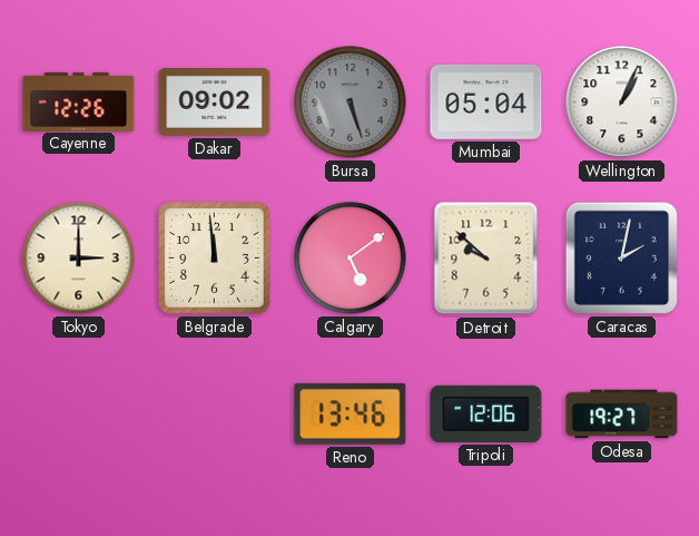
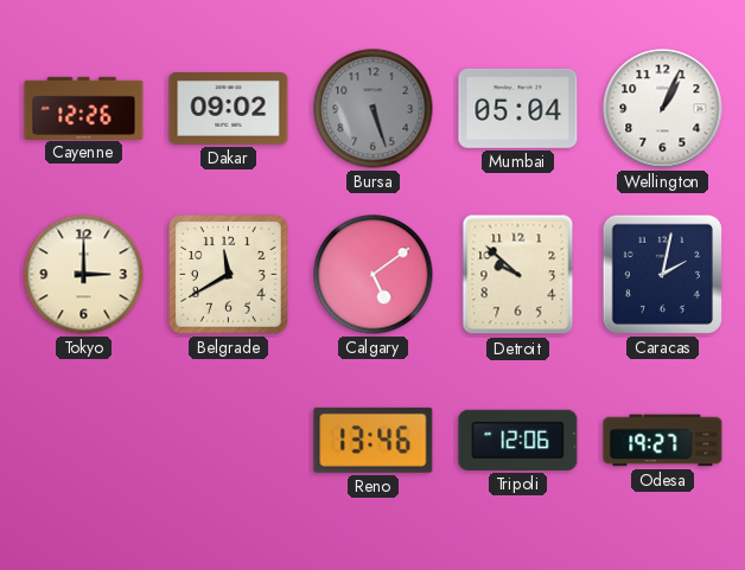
Belgrade: 11:59 -> 11:40 (229, 275)
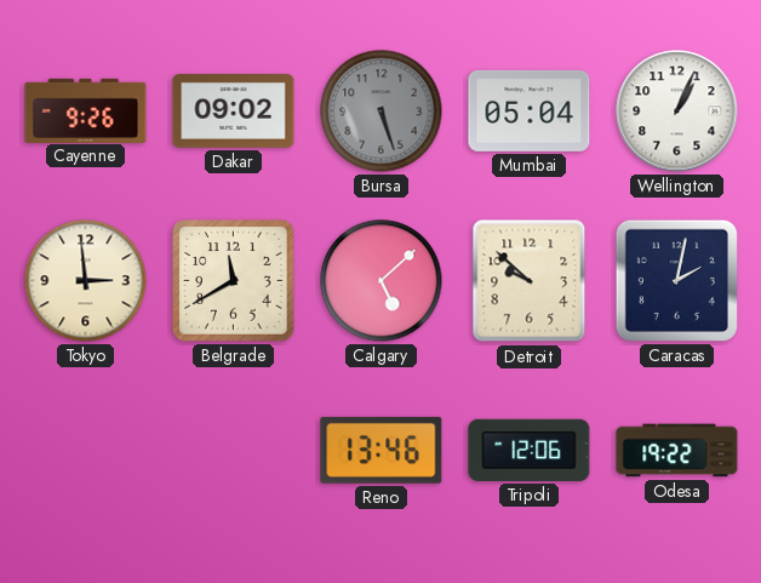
Cayenne: 12:26 -> 9:26 (86, 110)
Tokyo: 3:00 -> 2:59 (86, 281)
Calgary: 5:09 -> 5:08 (382, 281)
Odesa: 19:27 -> 19:22 (677, 451)
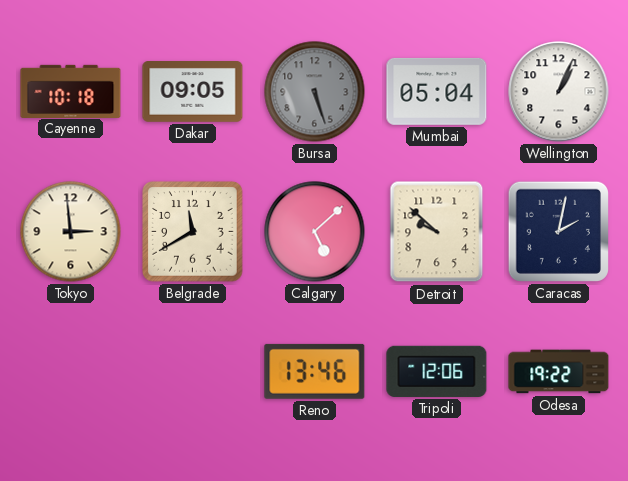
Cayenne: 9:26 -> 10:18 (71, 91)
Dakar: 09:02 -> 09:05 (193, 92)
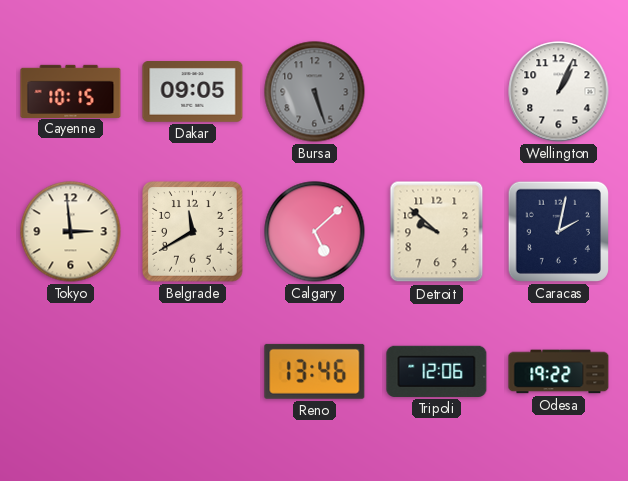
Cayenne: 10:18 -> 10:15 (71, 91)
Mumbai: 05:04 -> none (437, 91)
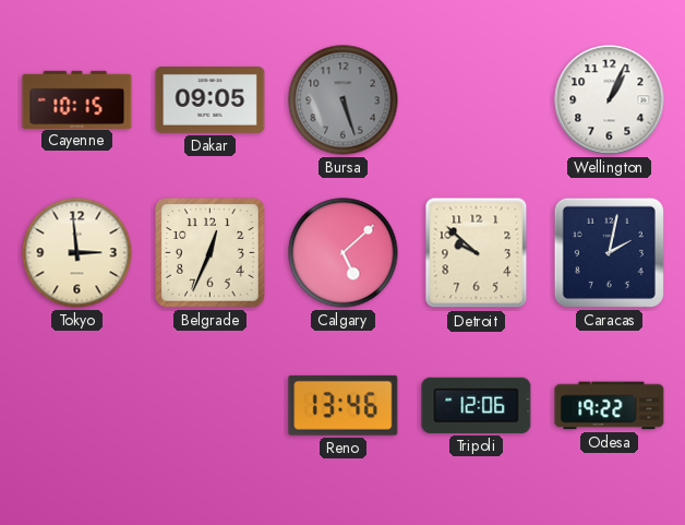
Belgrade: 11:40 -> 12:34 (211, 253)
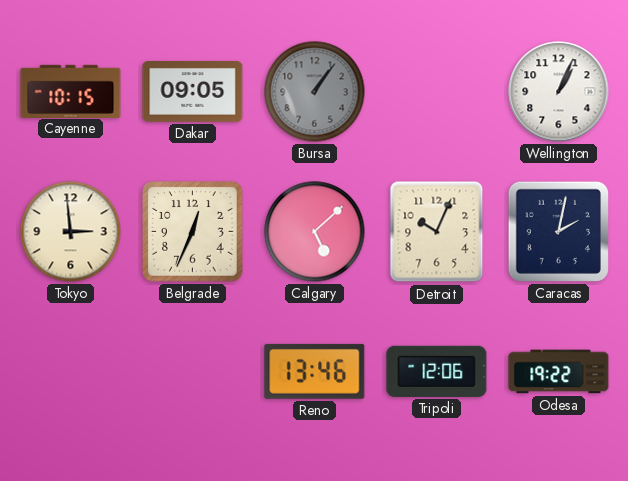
Bursa: 5:27 -> 1:06 (315, 92)
Detroit: 9:52 -> 10:04 (437, 232)
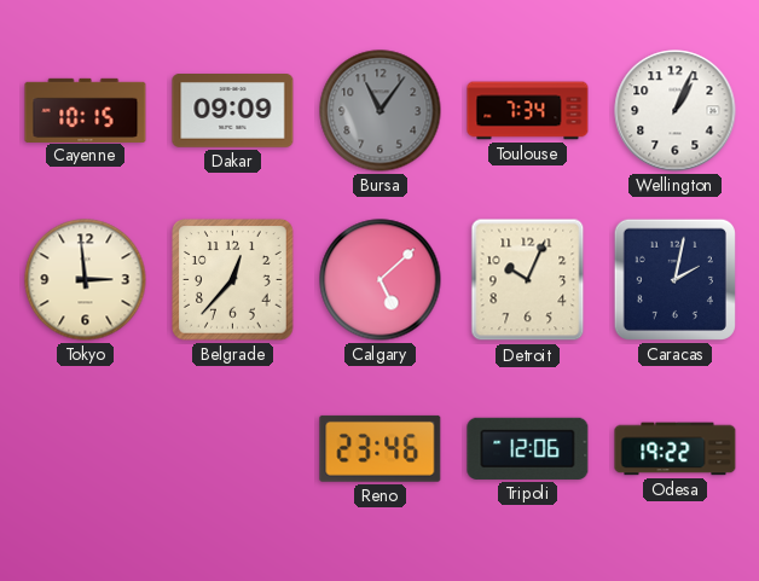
Dakar: 09:05 -> 09:09 (233, 111)
Bursa: 1:06 -> 11:06 (381, 111)
Toulouse: none -> 7:34 (528, 111)
Belgrade: 12:34 -> 12:37 (233, 280)
Reno: 13:46 -> 23:46 (381, 448)
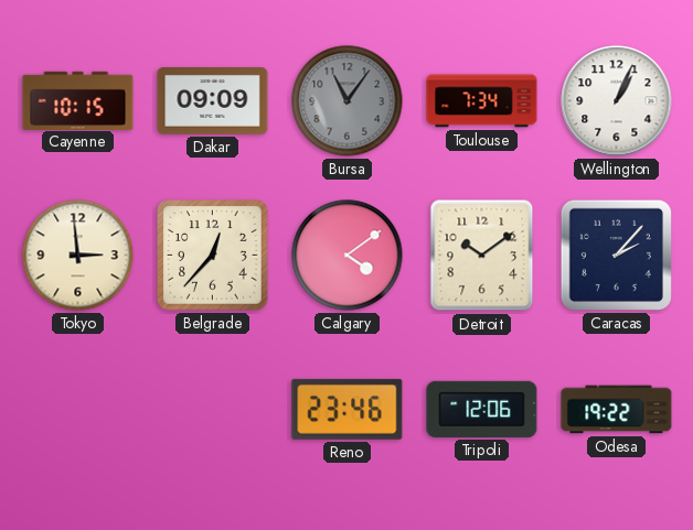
Calgary: 5:08 -> 4:09 (348, 256)
Detroit: 10:04 -> 10:09 (482, 256)
Caracas: 2:02 -> 2:07 (616, 255)
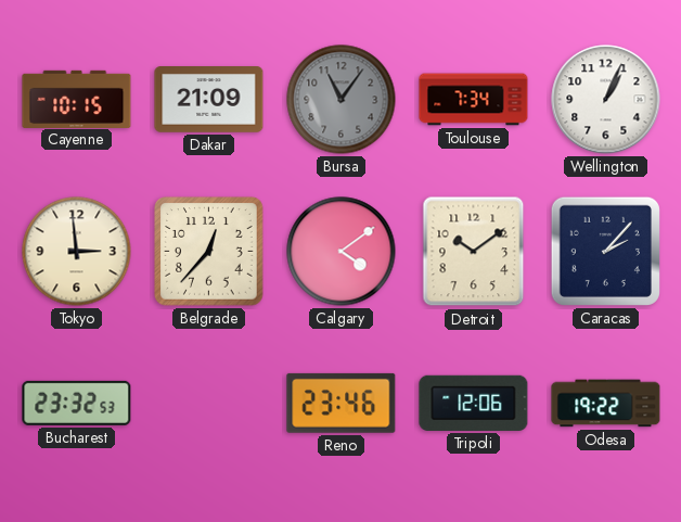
Dakar: 09:09 -> 21:09 (209, 100)
Bucharest: none -> 23:32 (77, 403)
